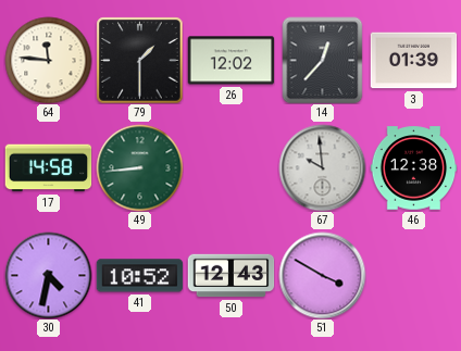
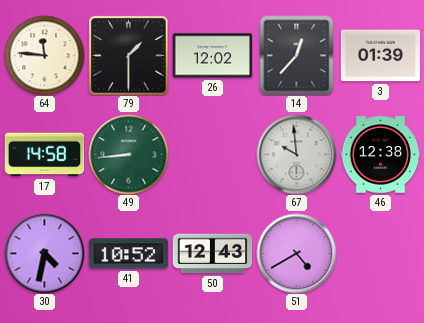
51: 3:50 -> 4:40 (296, 253)
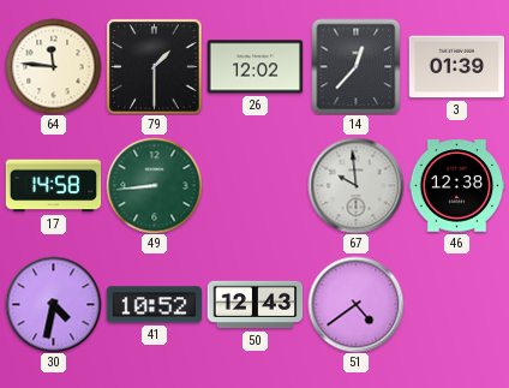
51: 4:40 -> 4:39 (355, 304)
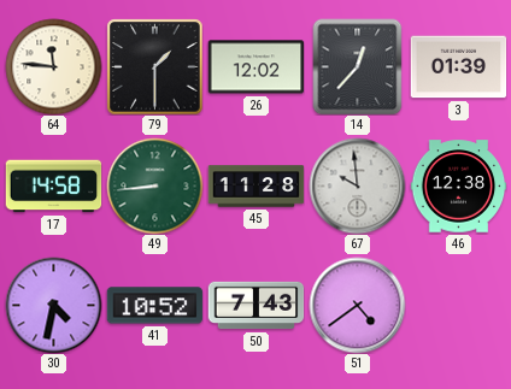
45: none -> 11:28 (255, 187)
50: 12:43 -> 7:43 (255, 306)
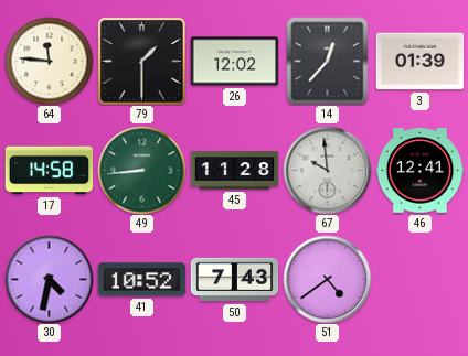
46: 12:38 -> 12:41 (419, 171)
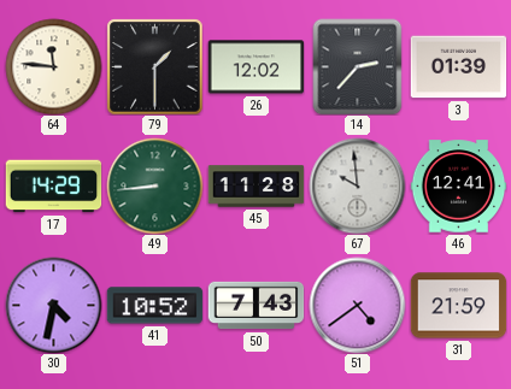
14: 12:37 -> 2:37 (358, 66)
17: 14:58 -> 14:29 (53, 187)
31: none -> 21:59 (458, 306)
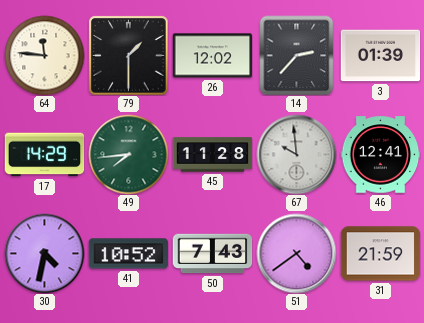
49: 8:44 -> 7:44 (128, 154)
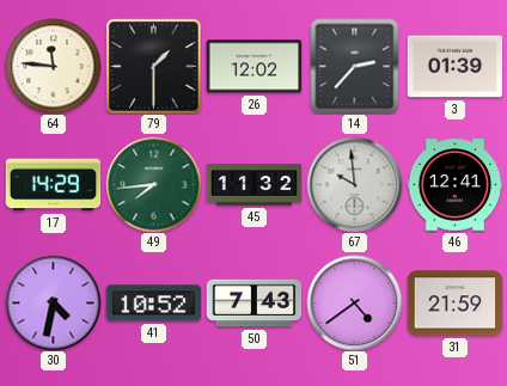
45: 11:28 -> 11:32 (253, 185)
